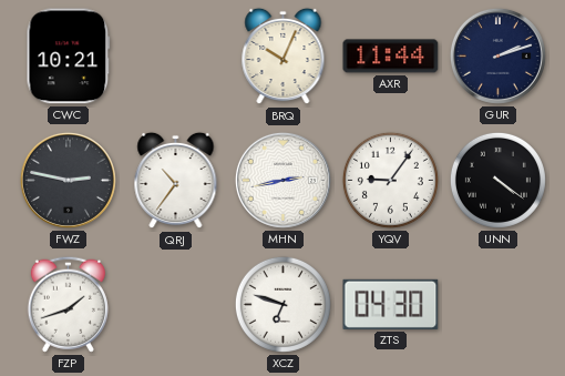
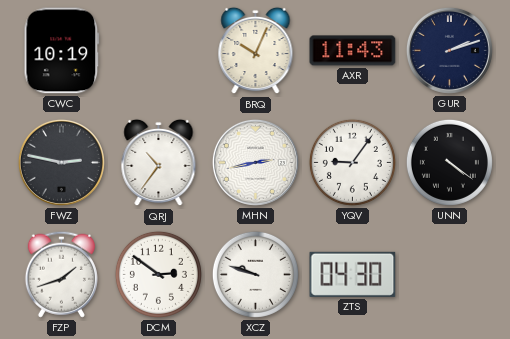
CWC: 10:21 -> 10:19 (62, 51)
AXR: 11:44 -> 11:43 (353, 51)
DCM: none -> 2:51 (158, 274)
XCZ: 6:48 -> 9:48 (255, 274)
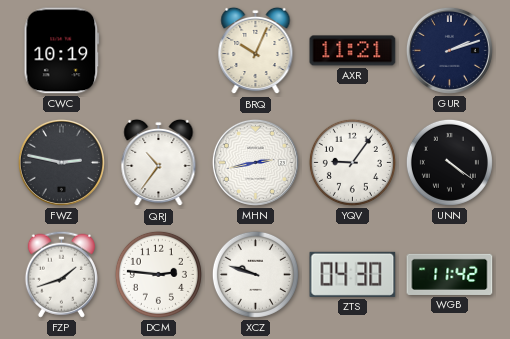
AXR: 11:43 -> 11:21 (353, 51)
DCM: 2:51 -> 2:46 (158, 274)
WGB: none -> 11:42 (450, 274)
